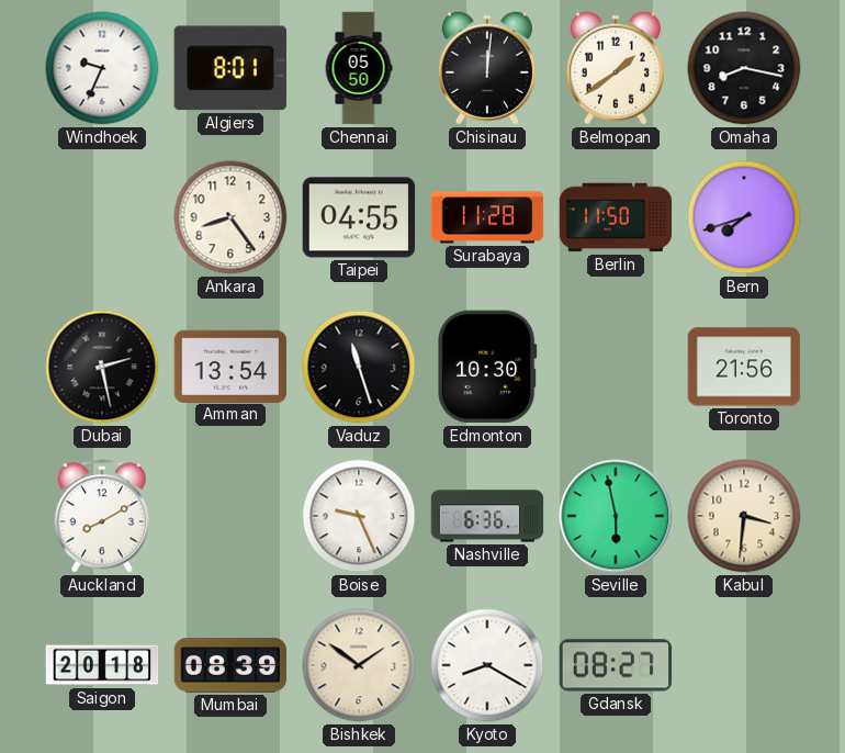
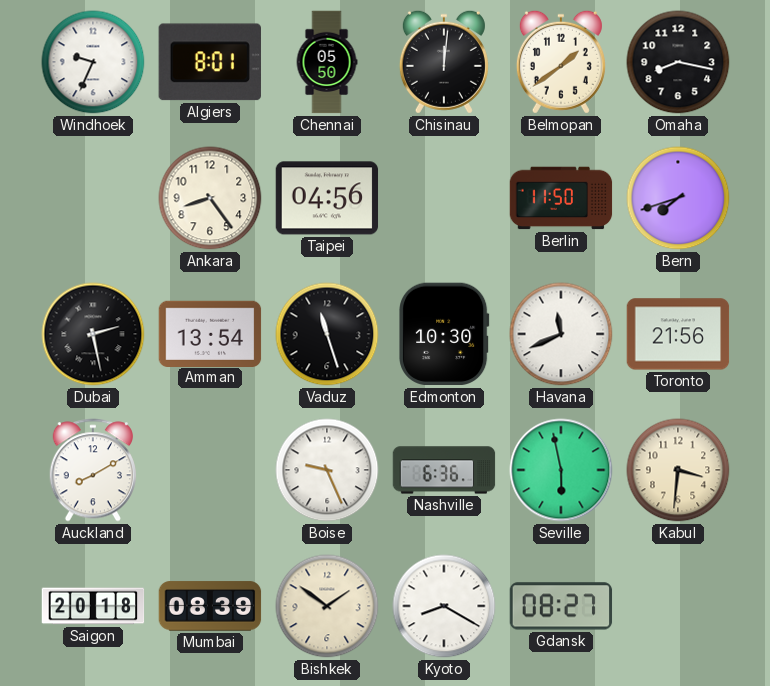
Taipei: 04:55 -> 04:56 (327, 198)
Surabaya: 11:28 -> none (487, 217)
Havana: none -> 11:41 (561, 334)
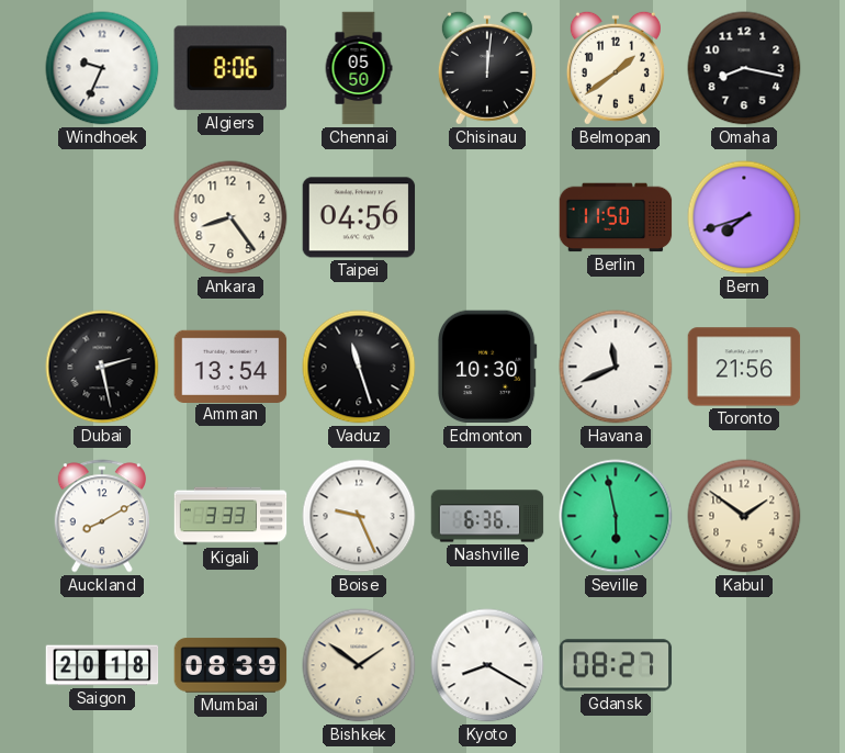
Algiers: 8:01 -> 8:06 (230, 68)
Kigali: none -> 3:33 (230, 516)
Kabul: 3:31 -> 1:51 (744, 516)
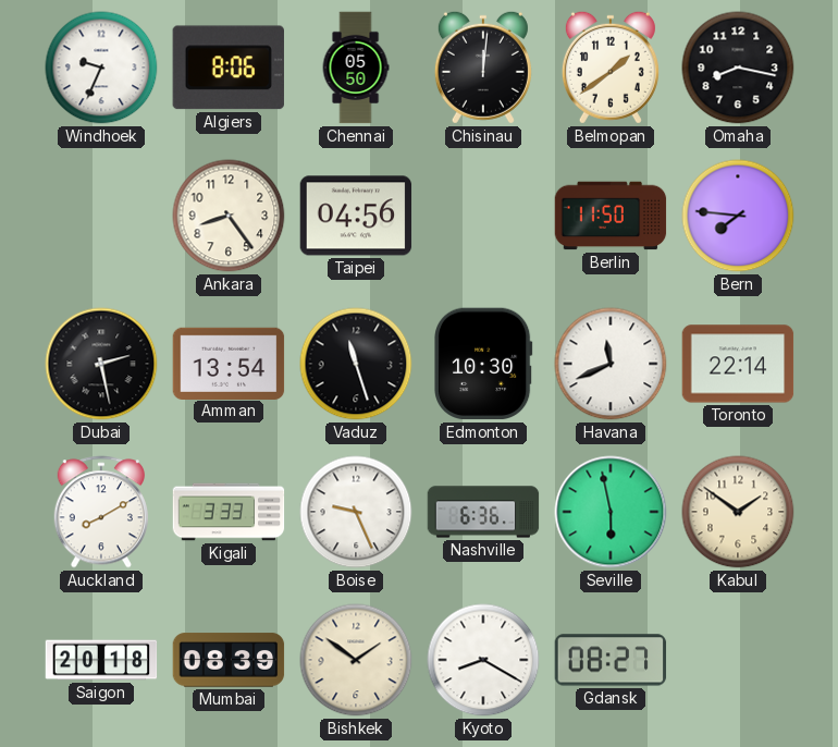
Bern: 7:42 -> 7:46 (738, 216)
Toronto: 21:56 -> 22:14 (738, 364)
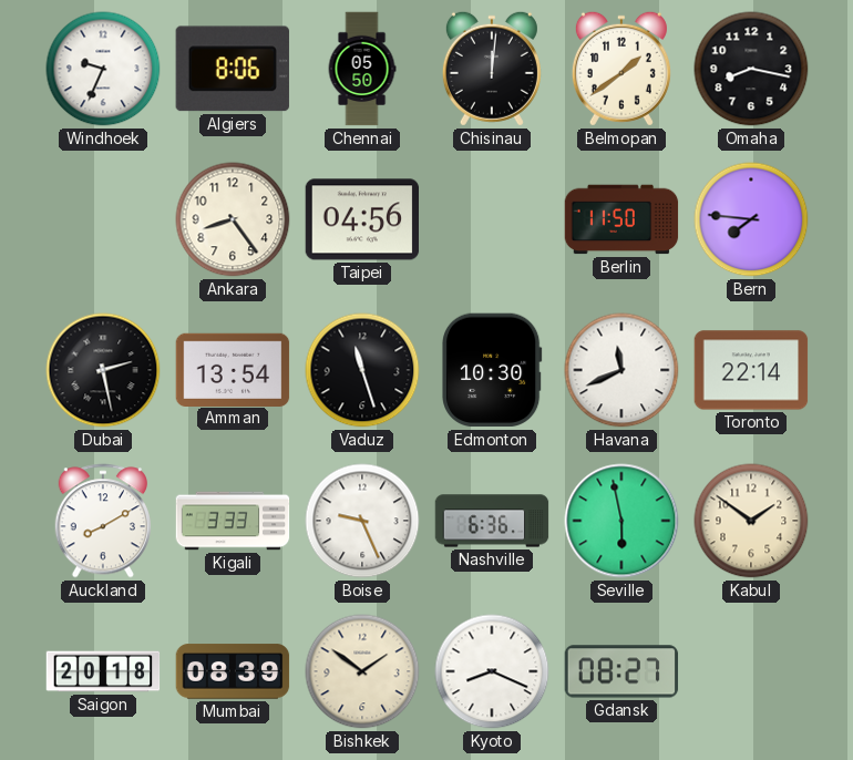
Kyoto: 8:20 -> 8:19 (492, 671)
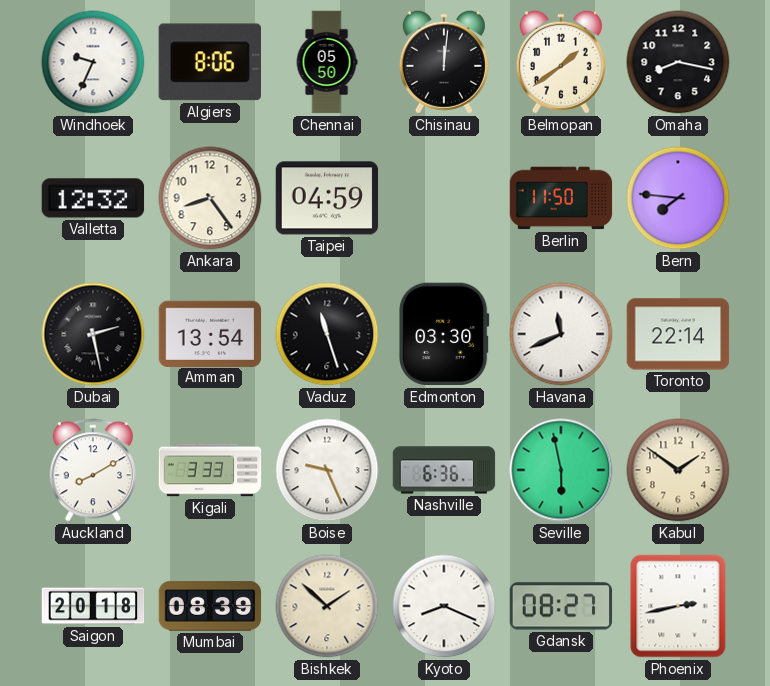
Valletta: none -> 12:32 (93, 198)
Taipei: 04:56 -> 04:59 (327, 198)
Edmonton: 10:30 -> 03:30 (445, 334)
Bishkek: 1:51 -> 1:52 (327, 606)
Phoenix: none -> 2:43 (678, 606)
